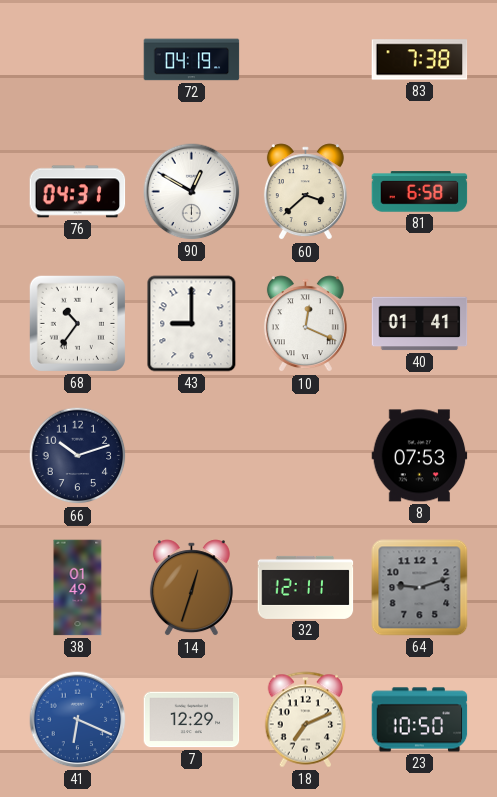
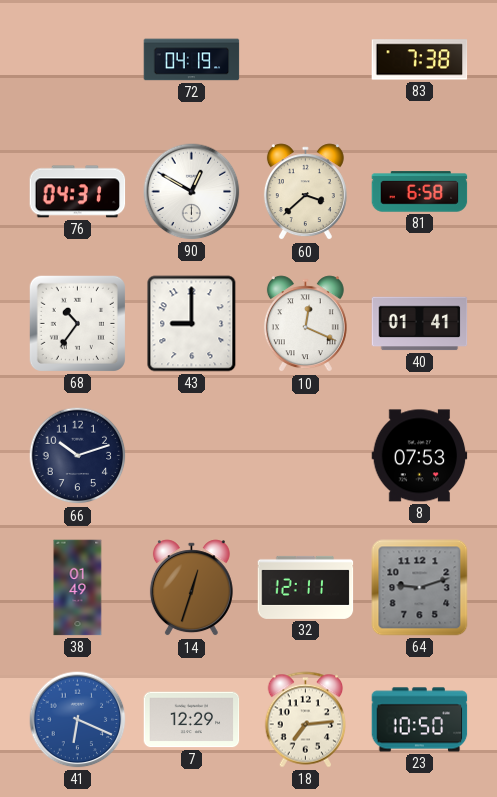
18: 7:11 -> 7:14 (306, 720)
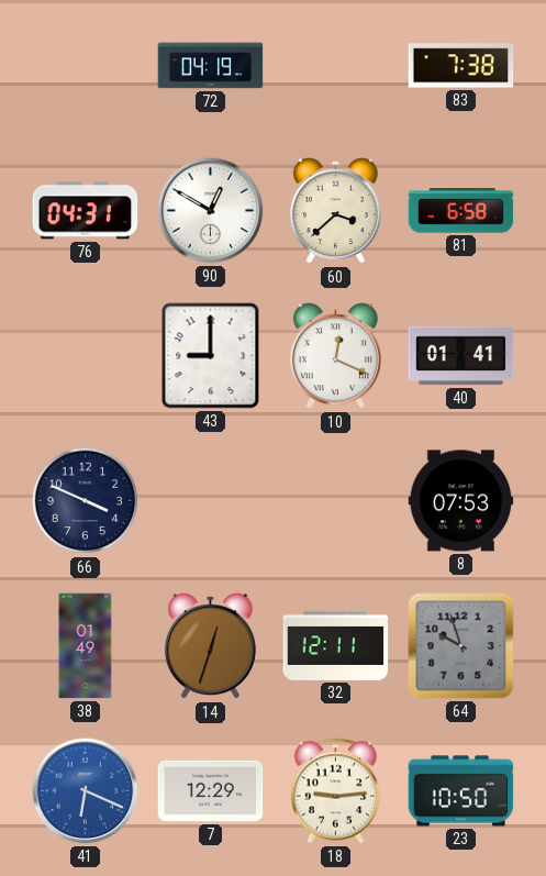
68: 10:36 -> none (77, 323)
66: 10:12 -> 3:49 (86, 501)
64: 9:12 -> 9:57 (461, 646)
18: 7:14 -> 9:14 (336, 791)
